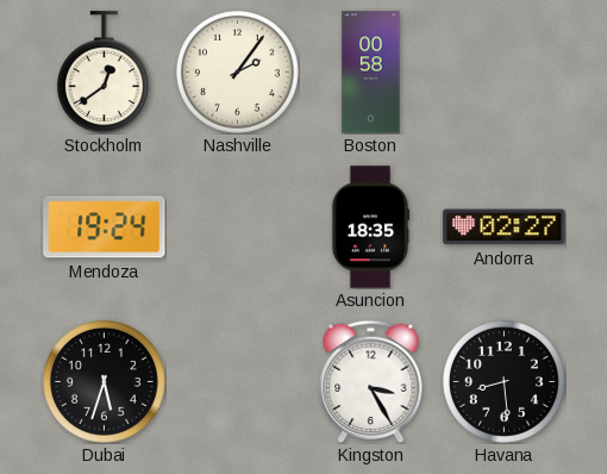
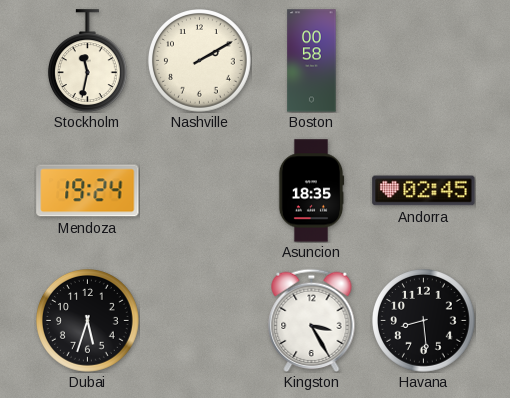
Stockholm: 12:39 -> 11:32 (87, 61)
Nashville: 2:06 -> 2:10 (200, 61)
Andorra: 02:27 -> 02:45 (424, 191)
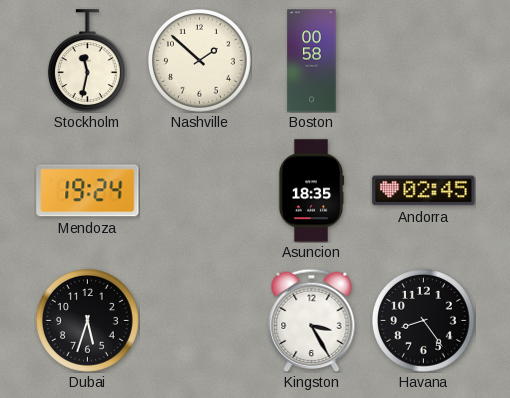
Nashville: 2:10 -> 1:52 (200, 61)
Havana: 8:29 -> 8:24 (424, 321)
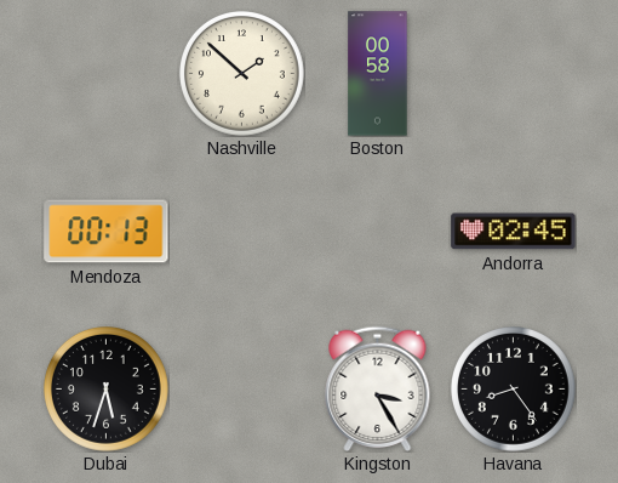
Stockholm: 11:32 -> none (87, 61)
Mendoza: 19:24 -> 00:13 (107, 232)
Asuncion: 18:35 -> none (311, 191)
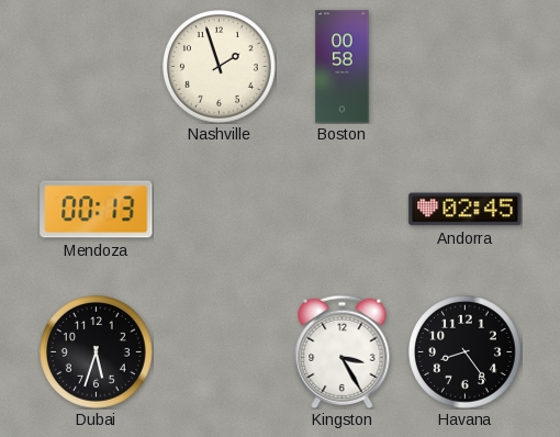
Nashville: 1:52 -> 1:57 (220, 67)
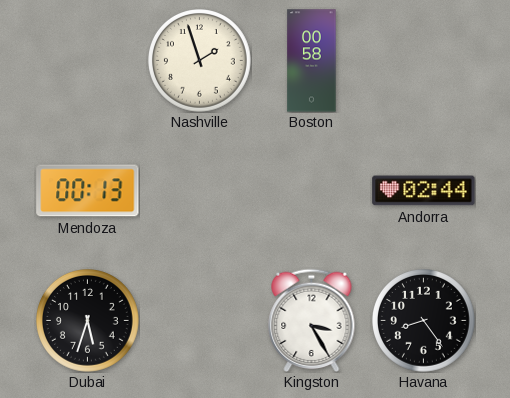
Andorra: 02:45 -> 02:44 (424, 191)
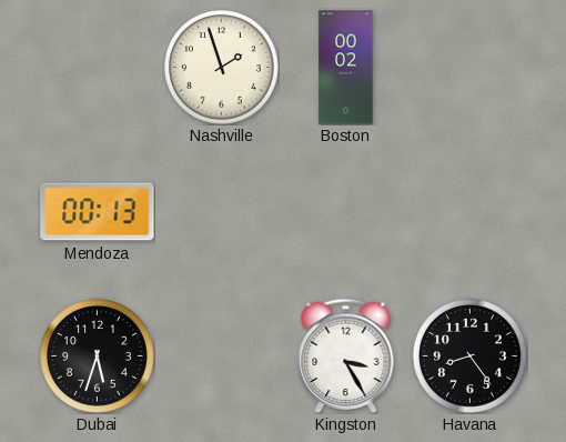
Boston: 00:58 -> 00:02 (346, 68)
Andorra: 02:44 -> none (424, 191)
